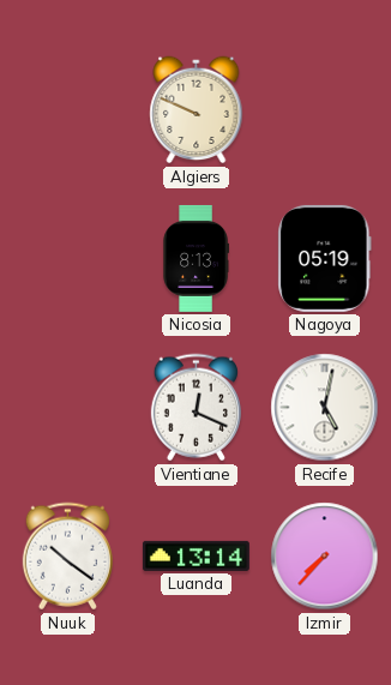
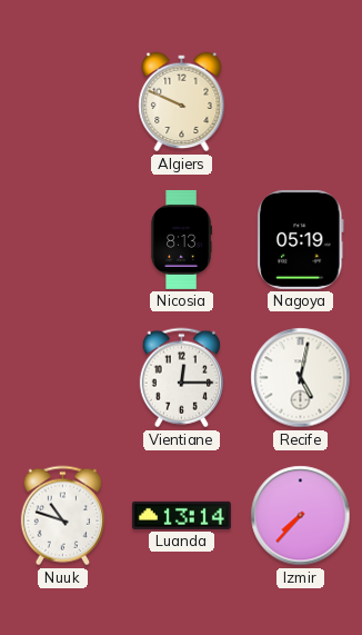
Vientiane: 12:19 -> 12:15 (181, 378)
Nuuk: 10:21 -> 10:48 (62, 516)
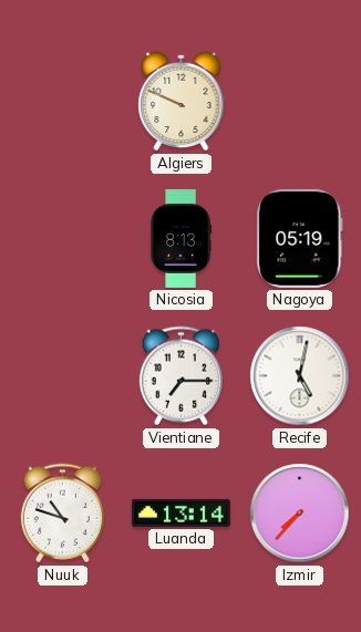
Vientiane: 12:15 -> 7:15 (180, 376)
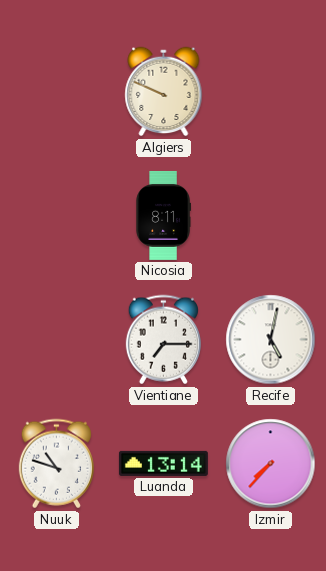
Nicosia: 8:13 -> 8:11 (163, 215)
Nagoya: 05:19 -> none (300, 238)
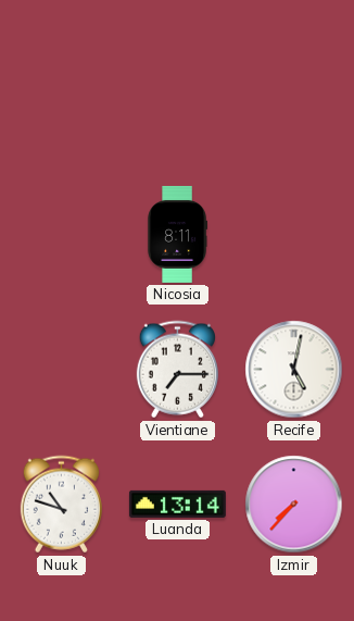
Algiers: 9:49 -> none (164, 92)
